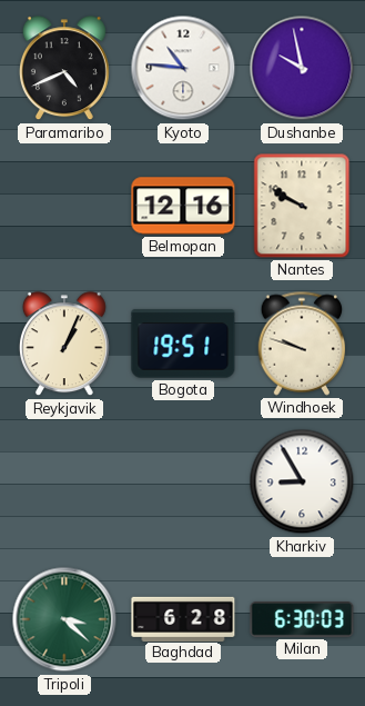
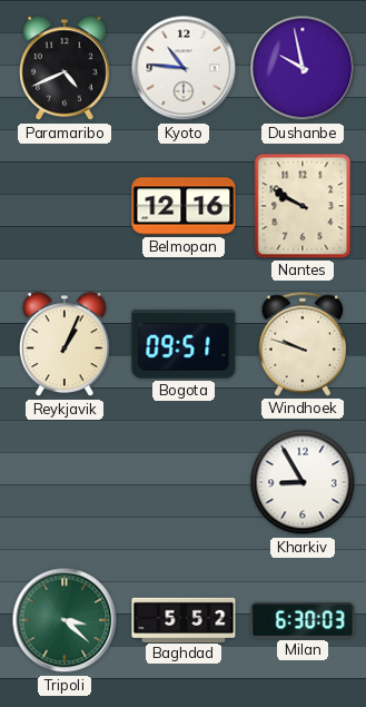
Bogota: 19:51 -> 09:51 (184, 344)
Baghdad: 6:28 -> 5:52 (184, 619)
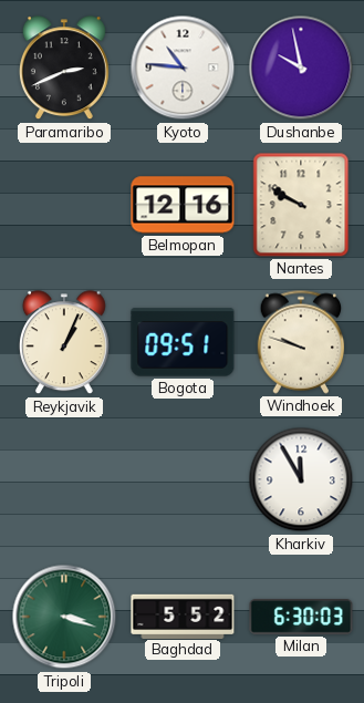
Paramaribo: 4:41 -> 2:41 (64, 69)
Kharkiv: 8:55 -> 11:55 (301, 479)
Tripoli: 3:22 -> 3:18 (64, 617)
